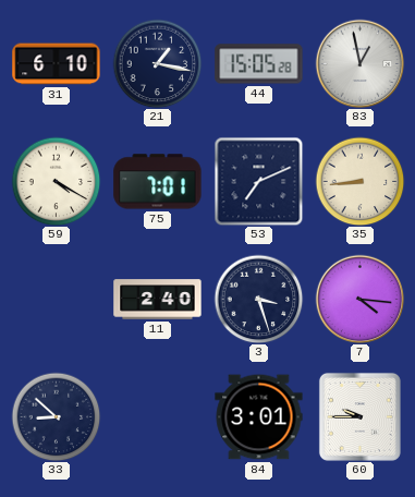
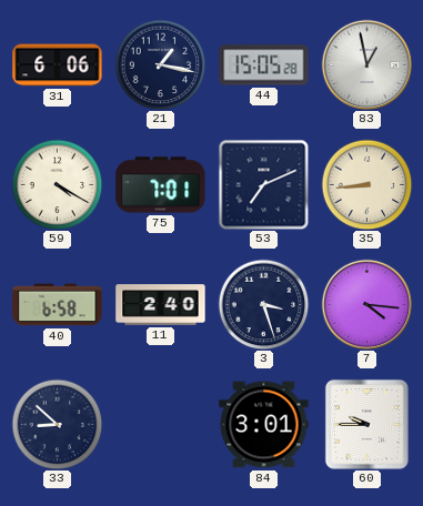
31: 6:10 -> 6:06 (58, 65)
40: none -> 6:58 (58, 305)
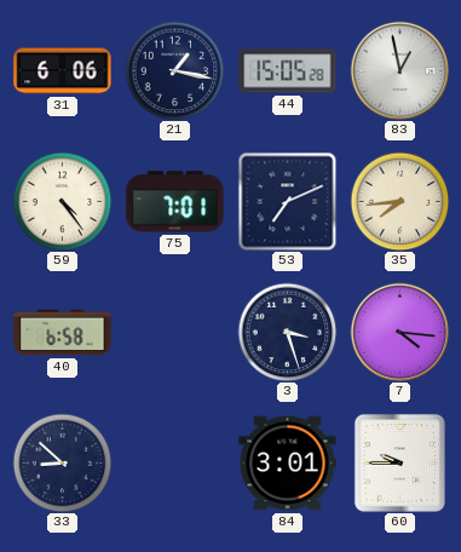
59: 4:20 -> 4:24 (62, 201)
35: 8:44 -> 7:44 (399, 201)
11: 2:40 -> none (161, 305)
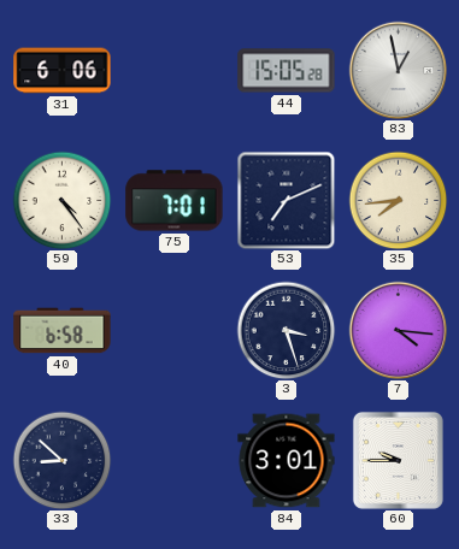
21: 1:17 -> none (174, 70)
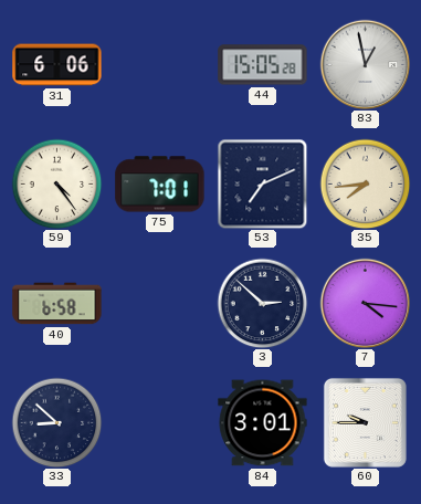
3: 3:27 -> 2:52 (262, 303)
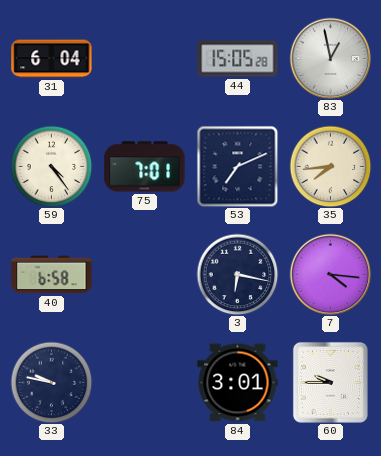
31: 6:06 -> 6:04 (52, 59)
3: 2:52 -> 6:17 (237, 274)
33: 8:52 -> 9:47 (51, 382)
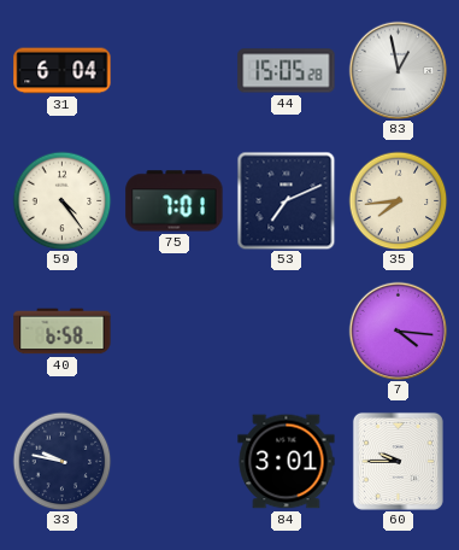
3: 6:17 -> none (237, 274)
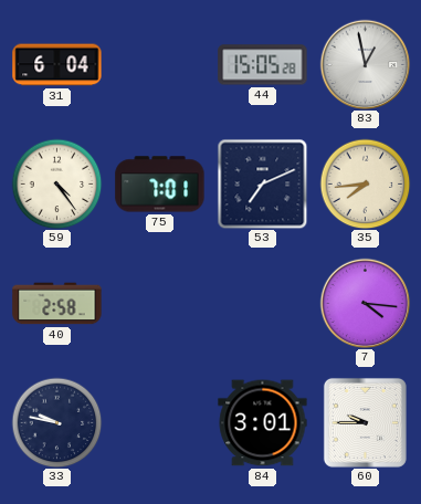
40: 6:58 -> 2:58 (57, 304)
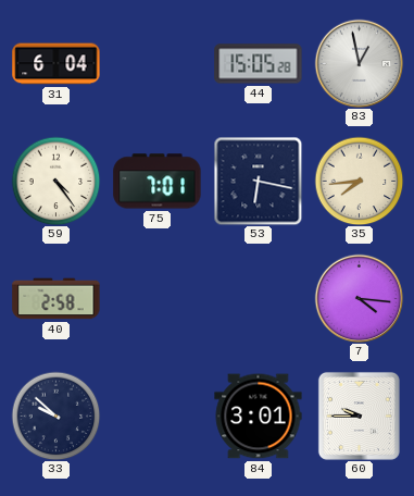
53: 7:11 -> 6:17 (258, 181)
33: 9:47 -> 9:52 (55, 416)
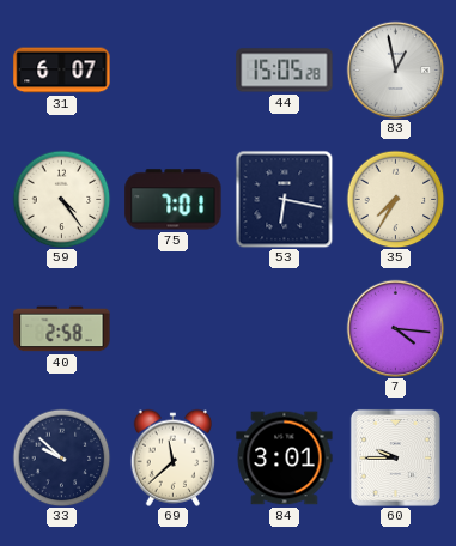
31: 6:04 -> 6:07 (62, 71)
35: 7:44 -> 7:35 (395, 199)
69: none -> 11:38 (172, 457)
